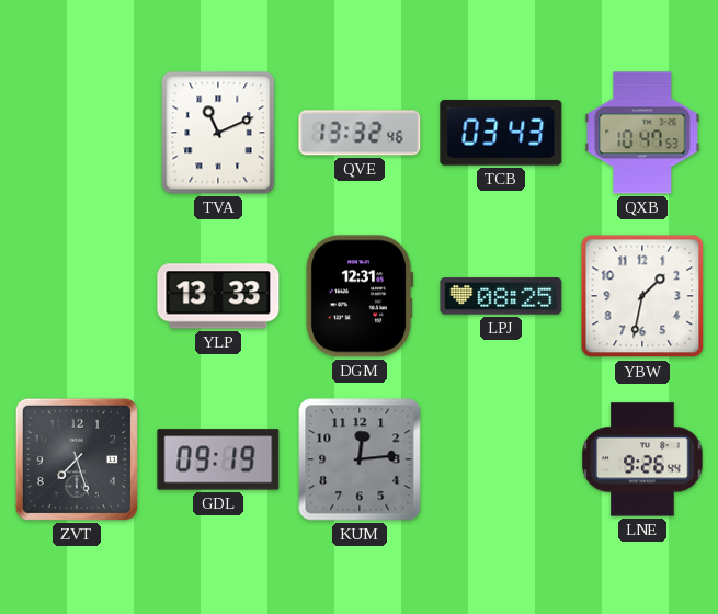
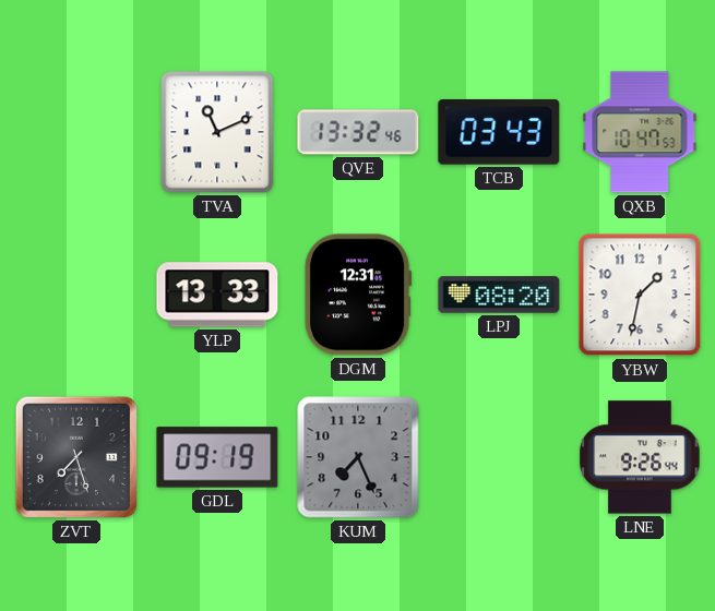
LPJ: 08:25 -> 08:20 (499, 295)
KUM: 12:14 -> 7:26 (358, 457)
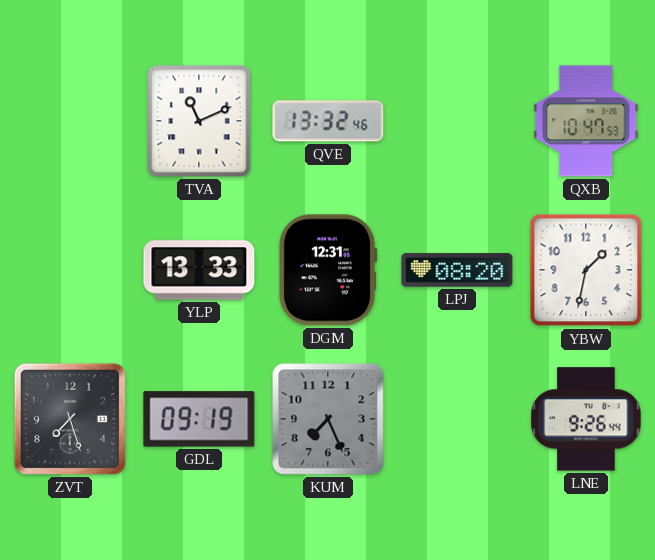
TCB: 03:43 -> none (499, 132)
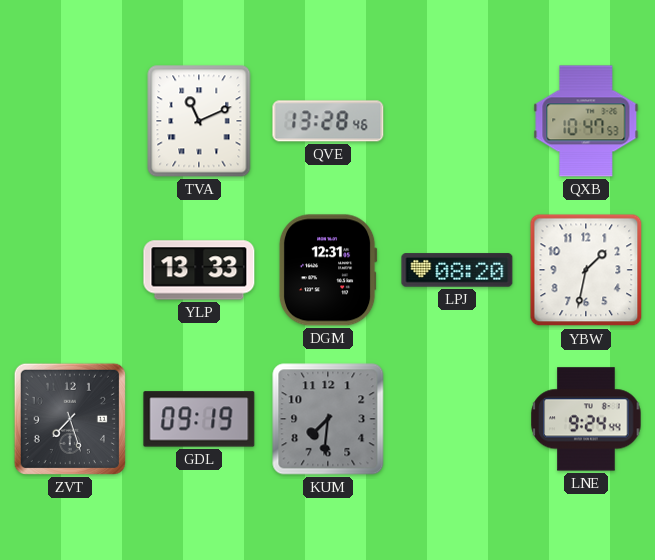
QVE: 13:32 -> 13:28 (328, 121)
KUM: 7:26 -> 7:31 (328, 419)
LNE: 9:26 -> 9:24 (586, 419)
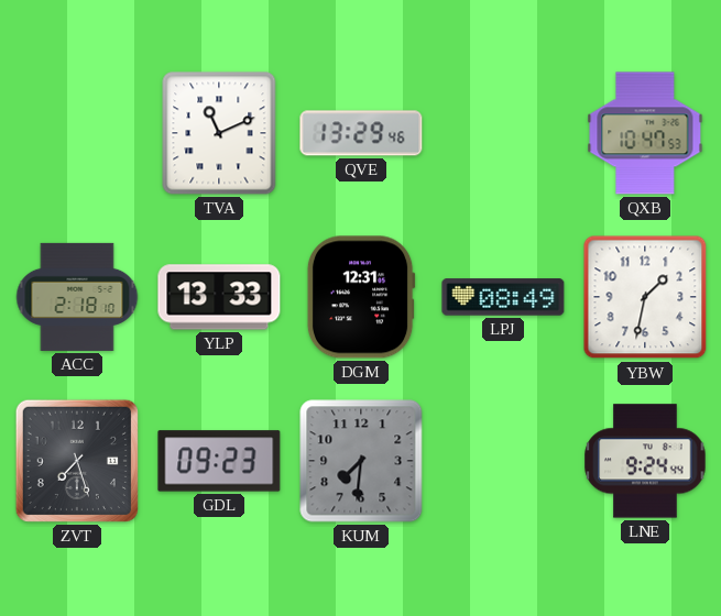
QVE: 13:28 -> 13:29 (361, 133)
ACC: none -> 2:18 (77, 297)
LPJ: 08:20 -> 08:49 (503, 297)
GDL: 09:19 -> 09:23 (219, 461)
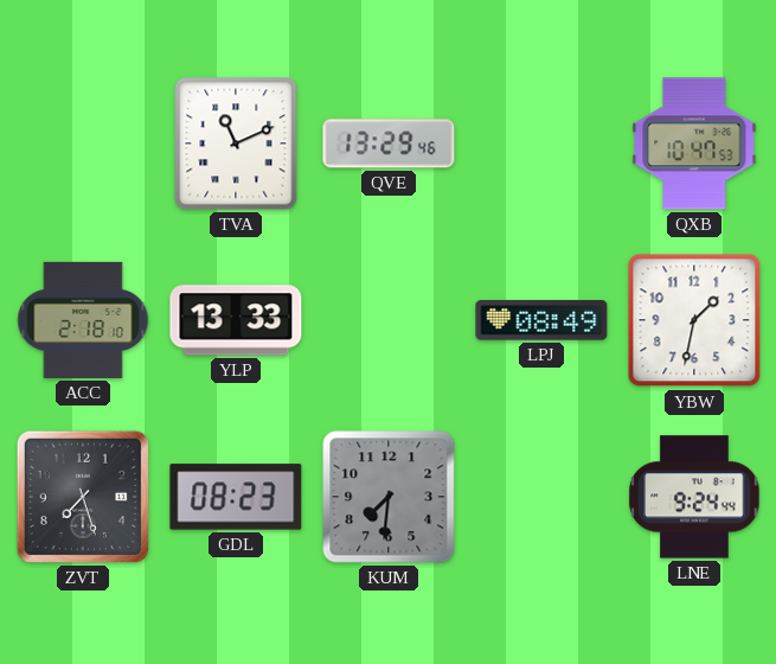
DGM: 12:31 -> none (361, 297)
GDL: 09:23 -> 08:23 (236, 497)
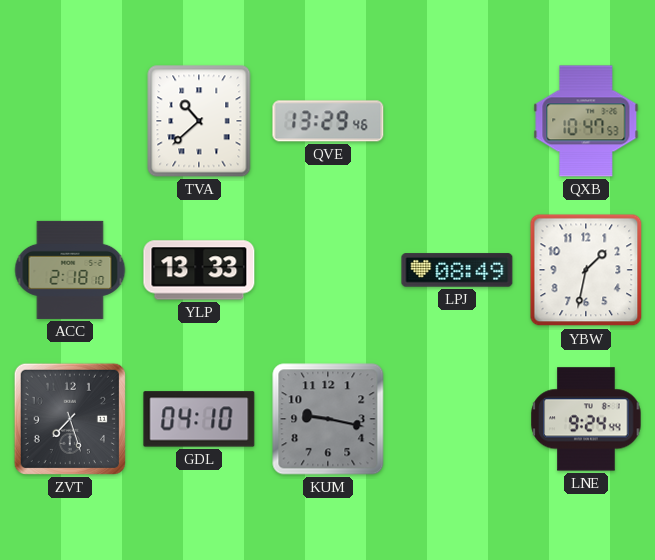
TVA: 11:11 -> 10:38 (199, 121)
GDL: 08:23 -> 04:10 (199, 419)
KUM: 7:31 -> 9:17 (328, 419)
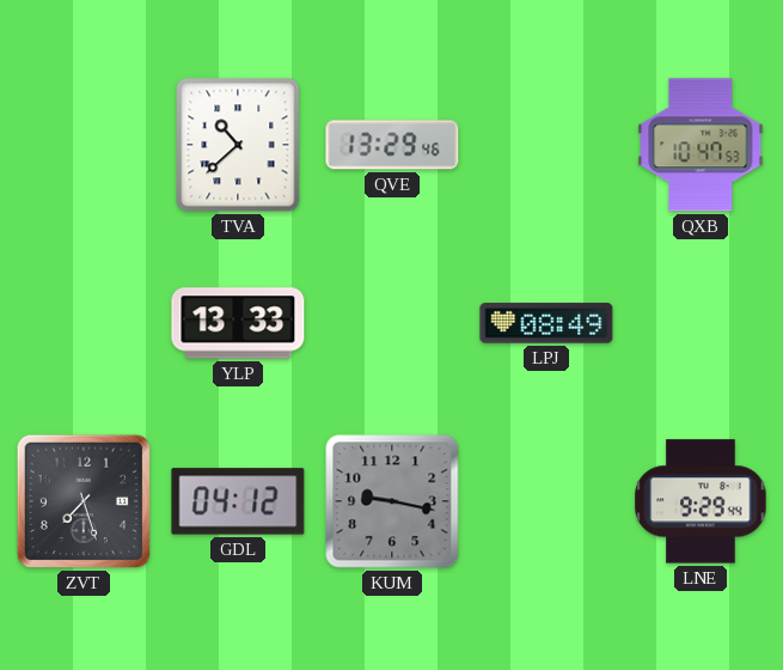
ACC: 2:18 -> none (70, 270)
YBW: 1:32 -> none (586, 270)
GDL: 04:10 -> 04:12 (238, 501)
LNE: 9:24 -> 9:29 (701, 501)
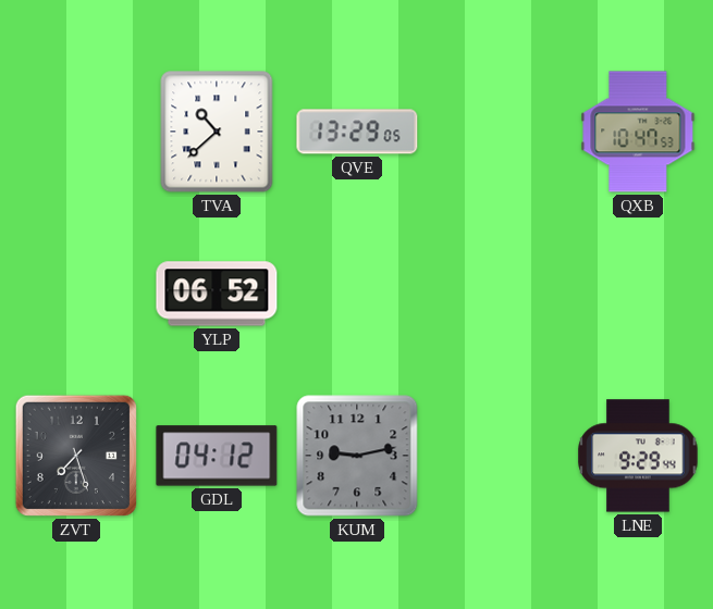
QVE: 13:29:46 -> 13:29:05 (357, 132)
YLP: 13:33 -> 06:52 (217, 294)
LPJ: 08:49 -> none (546, 323)
KUM: 9:17 -> 9:13 (357, 456)
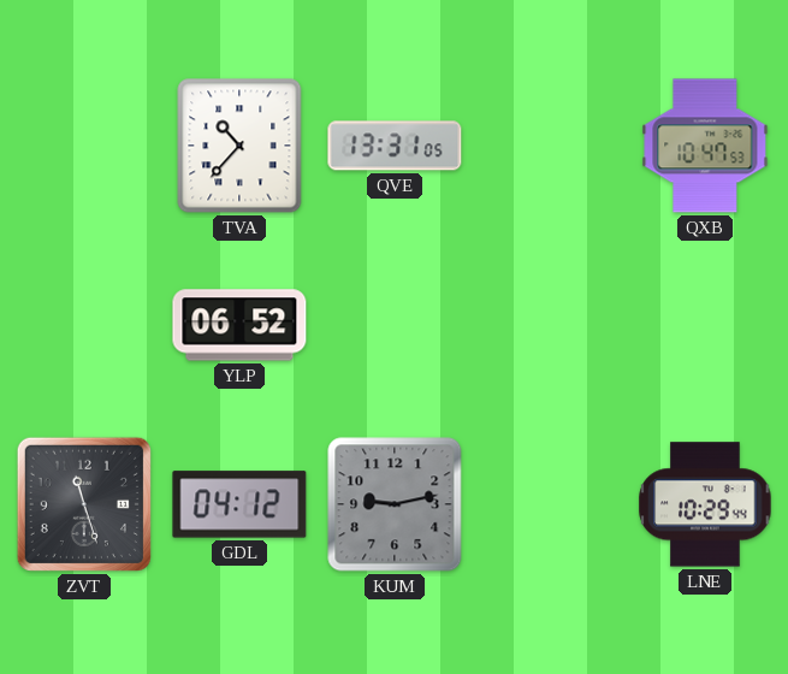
TVA: 10:38 -> 10:37 (239, 146)
QVE: 13:29 -> 13:31 (395, 146)
ZVT: 7:27 -> 11:27 (84, 504)
LNE: 9:29 -> 10:29 (705, 504)
